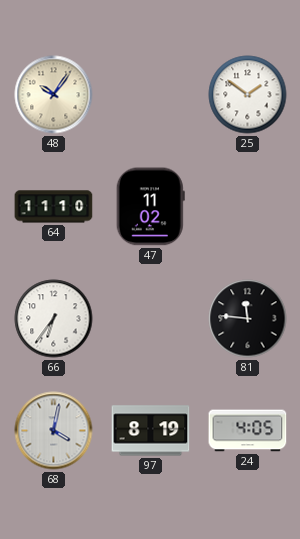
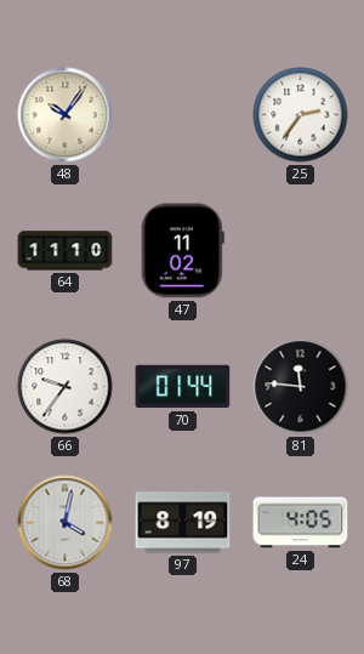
25: 1:51 -> 2:36 (301, 115)
66: 6:36 -> 9:36 (66, 387)
70: none -> 01:44 (183, 387)
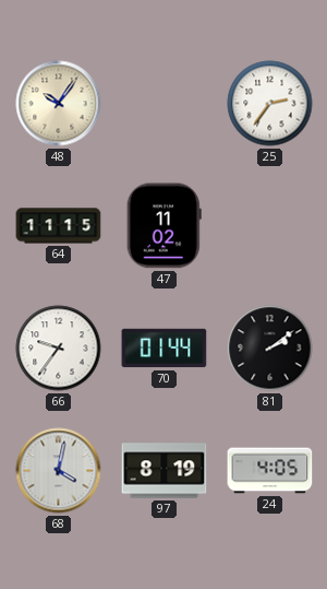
64: 11:10 -> 11:15 (59, 226)
81: 11:46 -> 2:09 (270, 349)
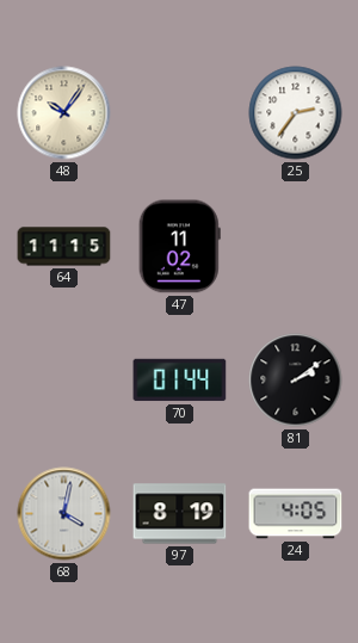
66: 9:36 -> none (59, 349)
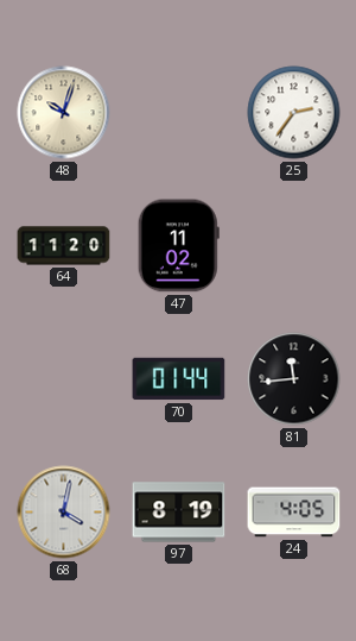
48: 10:06 -> 10:03 (64, 113)
64: 11:15 -> 11:20 (64, 246)
81: 2:09 -> 11:44 (294, 379)
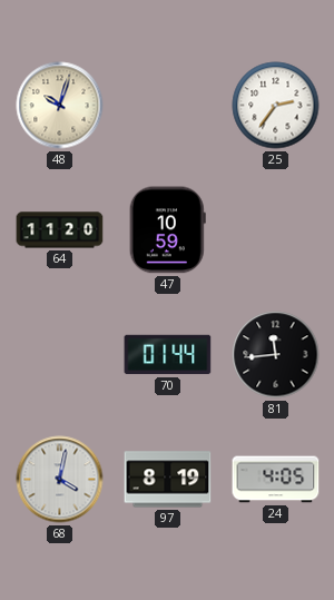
47: 11:02 -> 10:59 (167, 230)
